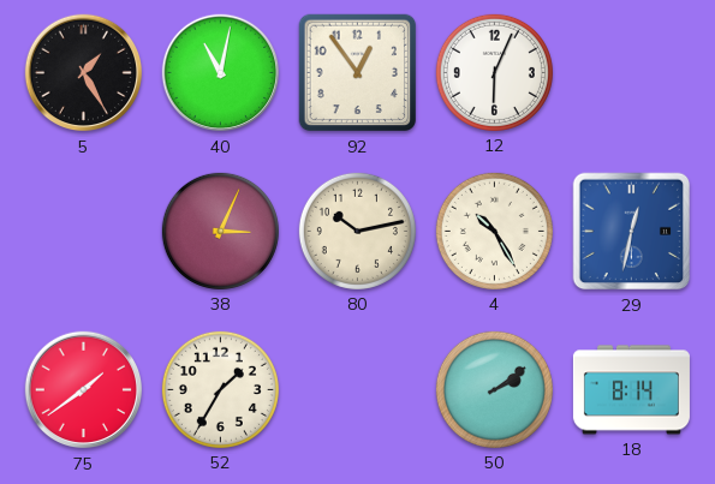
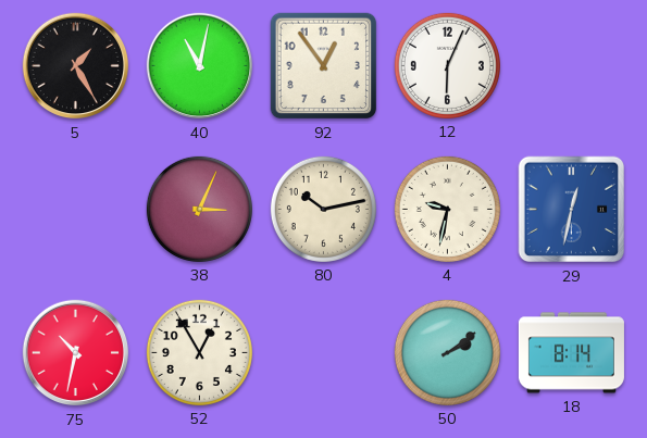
4: 10:25 -> 9:32 (447, 209)
75: 1:39 -> 10:32 (76, 353)
52: 1:35 -> 12:55 (199, 352)
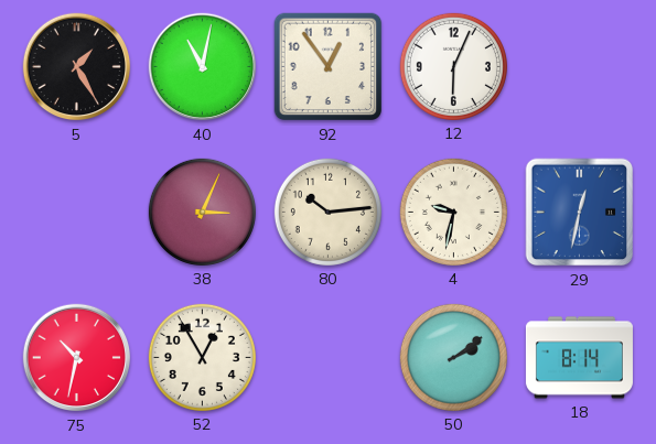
80: 10:13 -> 10:14 (327, 212)
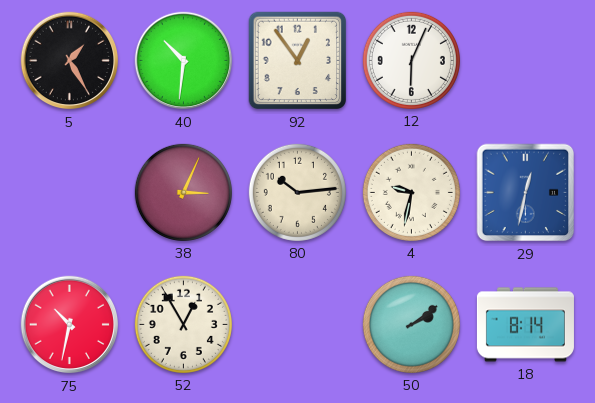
40: 11:02 -> 10:31 (184, 61)
